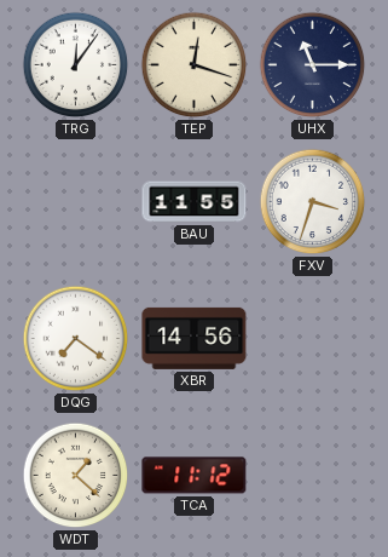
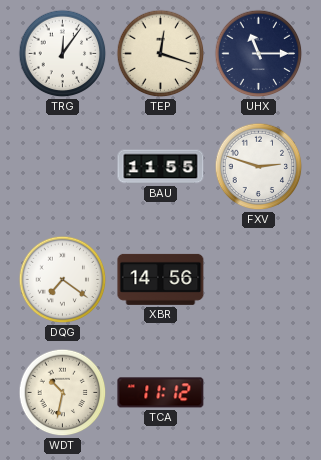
FXV: 3:33 -> 2:48 (259, 167)
WDT: 1:22 -> 10:32 (63, 393)
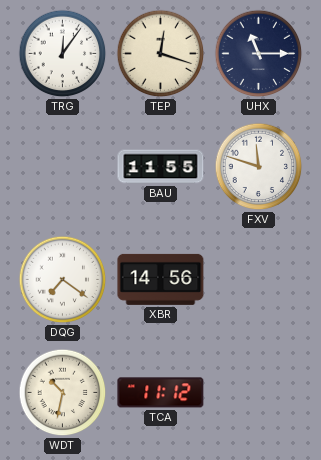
FXV: 2:48 -> 11:48 (259, 167)
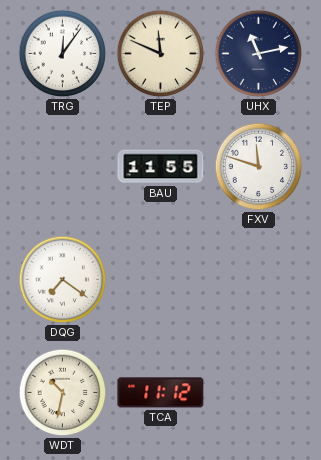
TEP: 12:18 -> 11:49 (161, 54)
UHX: 11:15 -> 11:13 (259, 54)
XBR: 14:56 -> none (161, 279)
